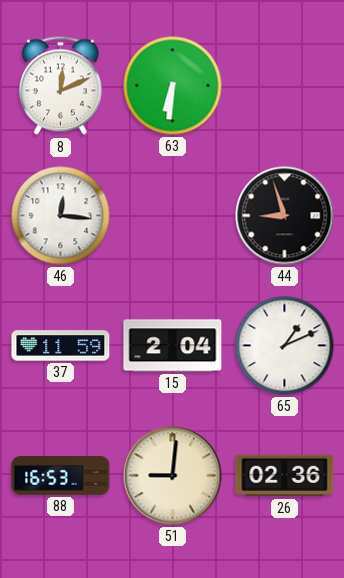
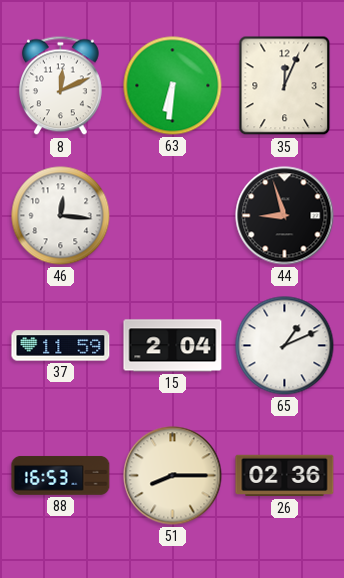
35: none -> 12:04 (285, 86)
51: 9:01 -> 8:15 (173, 476)
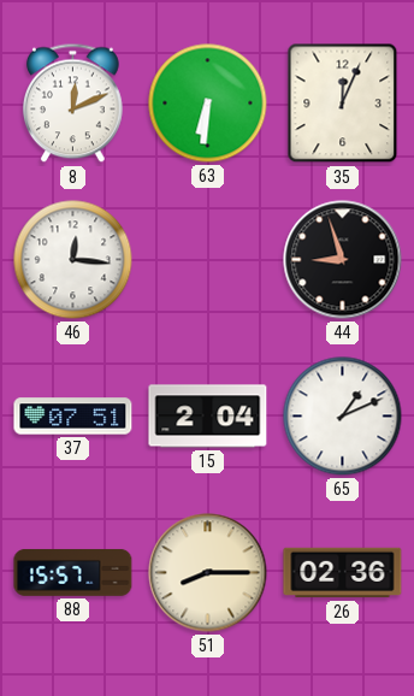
37: 11:59 -> 07:51 (73, 417)
88: 16:53 -> 15:57 (73, 573)
